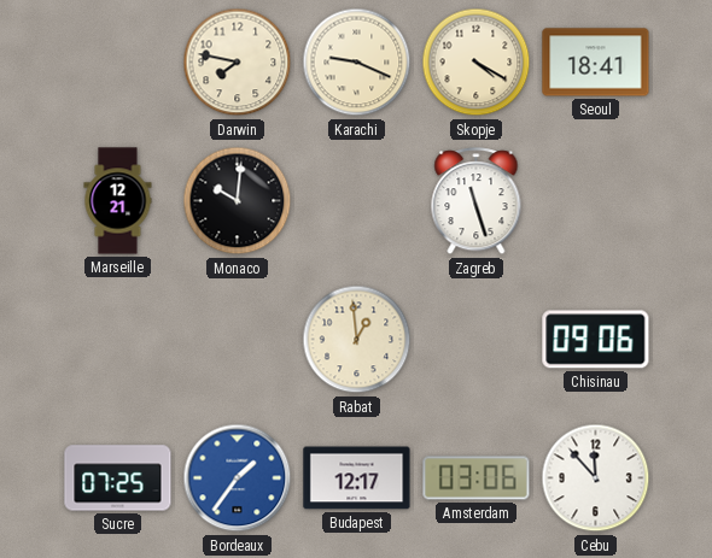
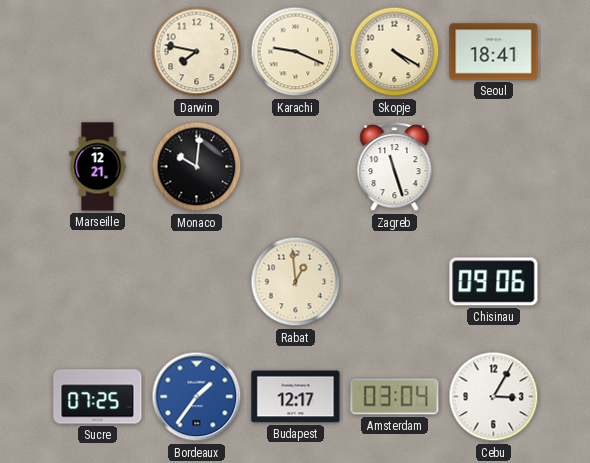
Amsterdam: 03:06 -> 03:04 (395, 397)
Cebu: 11:53 -> 3:05 (494, 397)
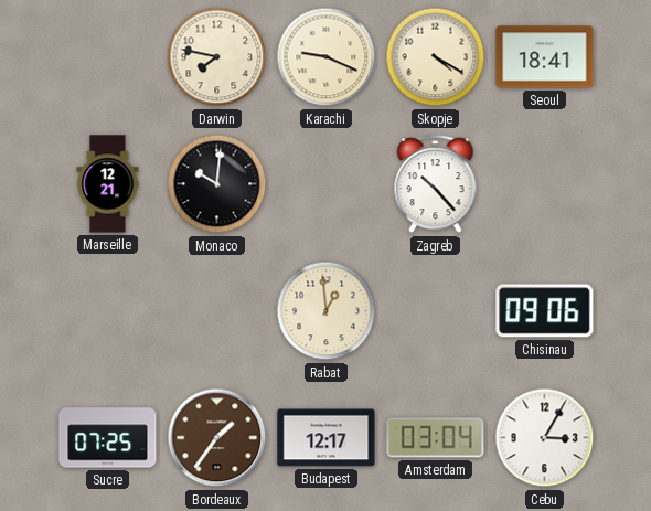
Zagreb: 11:27 -> 10:23 (436, 184)
Bordeaux dial: blue -> brown (217, 438)
